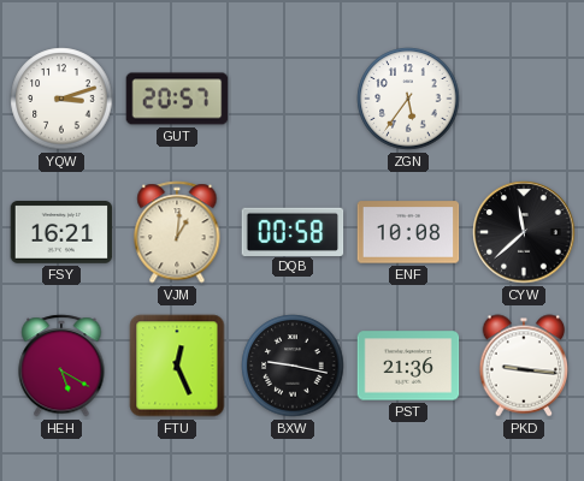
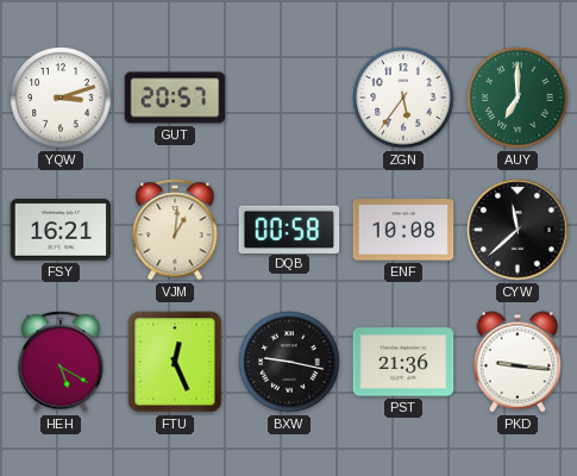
AUY: none -> 7:00 (518, 98)
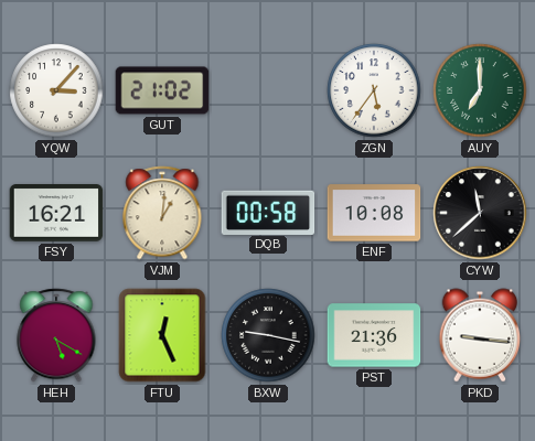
YQW: 3:12 -> 3:07 (56, 90)
GUT: 20:57 -> 21:02 (162, 90)
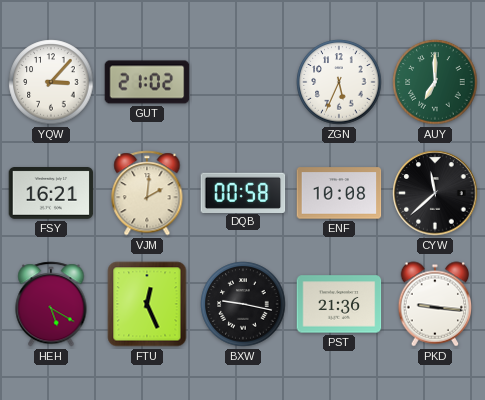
ZGN: 5:36 -> 5:34 (339, 82)
VJM: 1:01 -> 2:01 (147, 193)
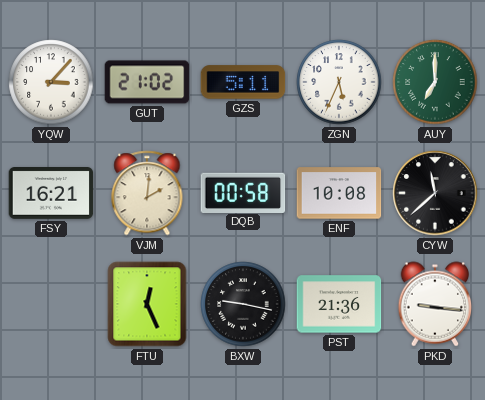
GZS: none -> 5:11 (243, 82)
HEH: 5:20 -> none (51, 304)
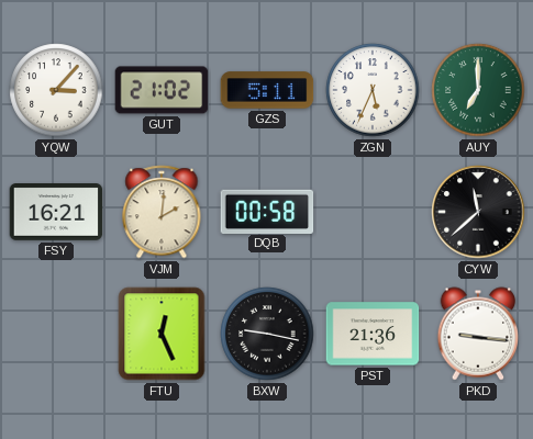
ENF: 10:08 -> none (339, 193)
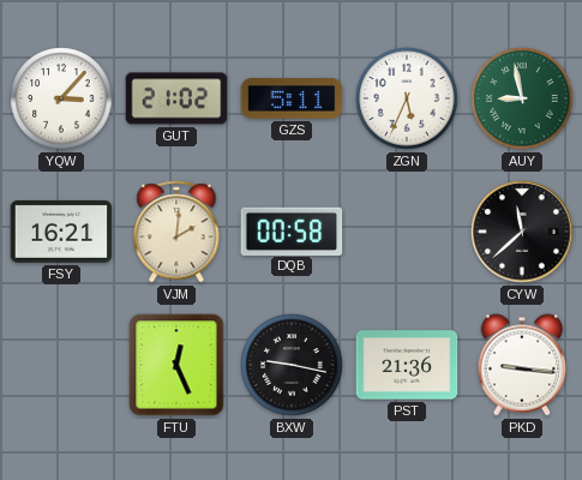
AUY: 7:00 -> 8:58 (522, 98)
